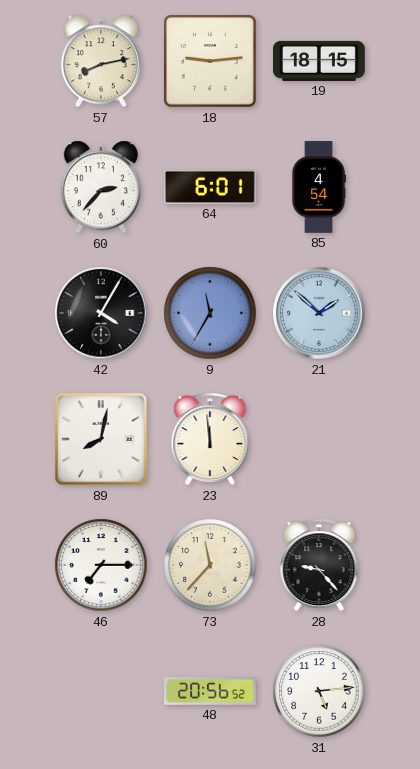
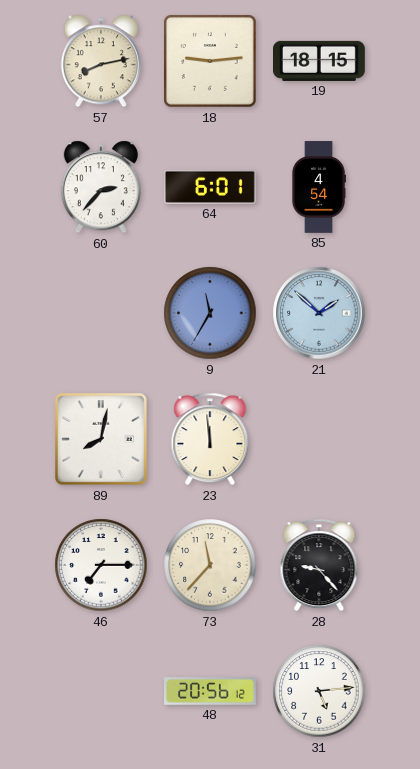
42: 4:05 -> none (101, 313)
48: 20:56:52 -> 20:56:12 (211, 692)
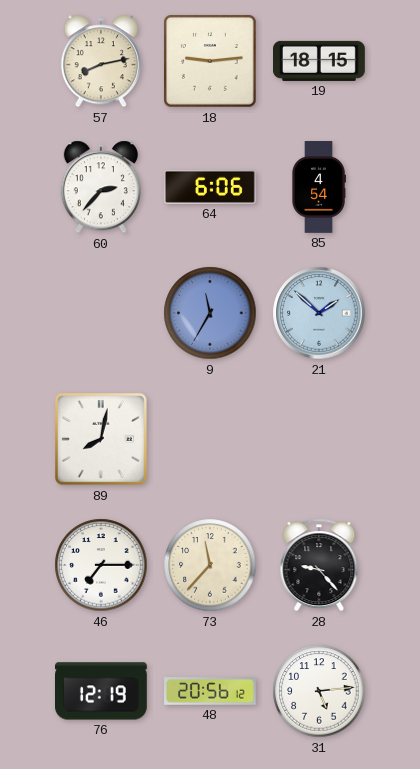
64: 6:01 -> 6:06 (211, 187)
23: 11:59 -> none (210, 439)
76: none -> 12:19 (102, 691)
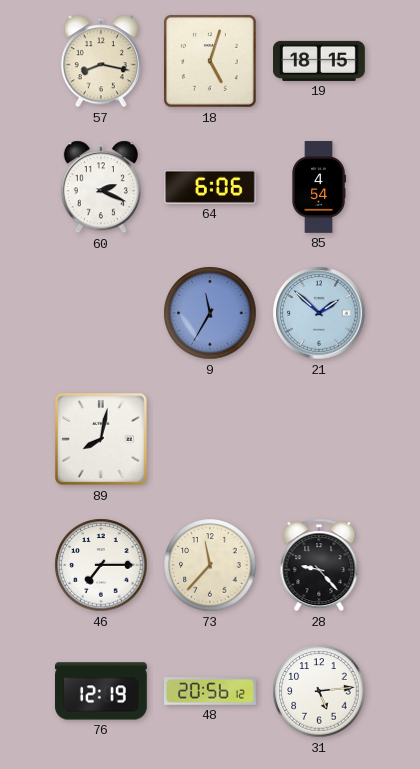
57: 8:13 -> 8:17 (101, 61)
18: 9:14 -> 5:03 (211, 62)
60: 2:37 -> 2:19 (101, 187)
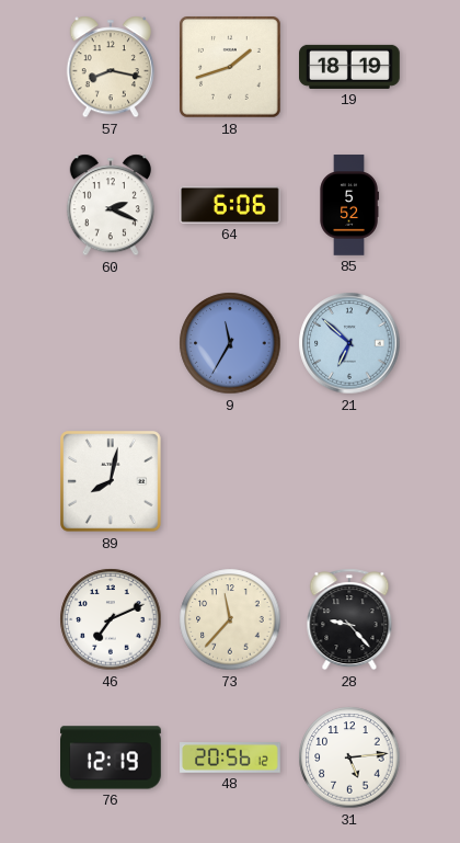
18: 5:03 -> 1:42 (231, 68)
19: 18:15 -> 18:19 (350, 67)
85: 4:54 -> 5:52 (349, 205)
21: 1:52 -> 6:52 (349, 343)
46: 7:15 -> 7:11 (111, 619)
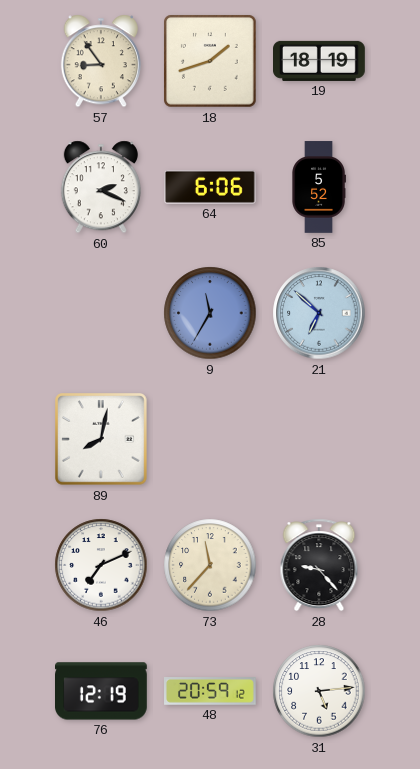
57: 8:17 -> 8:54 (101, 61)
48: 20:56 -> 20:59 (211, 692)
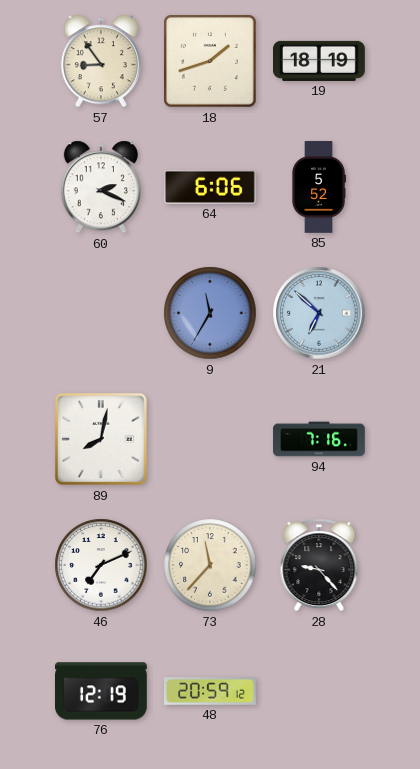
94: none -> 7:16 (319, 439)
31: 5:14 -> none (319, 691)
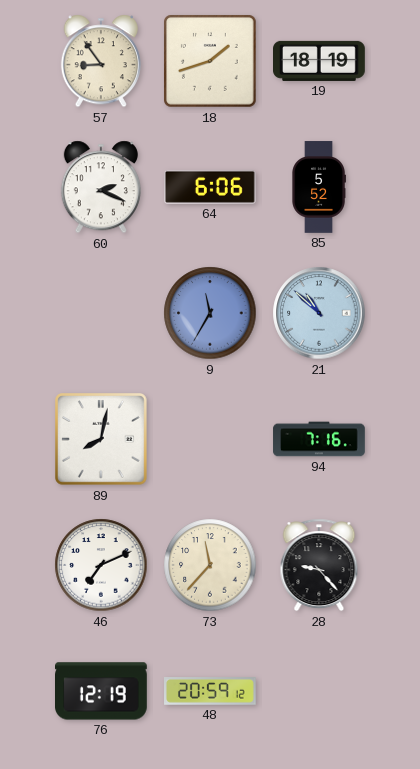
21: 6:52 -> 10:52 (319, 313)
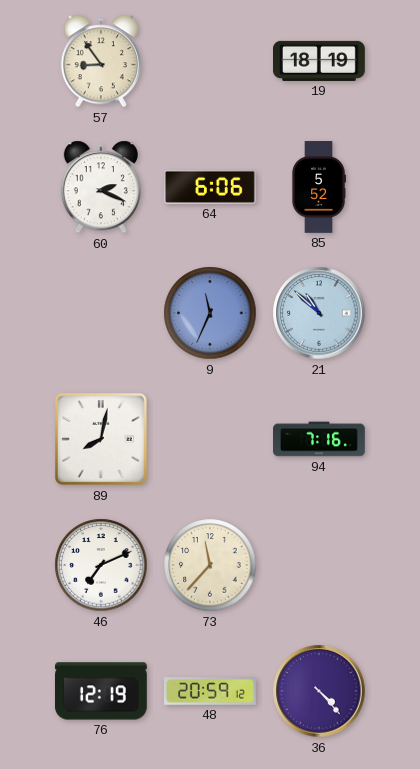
18: 1:42 -> none (211, 62)
9: 11:35 -> 11:34 (210, 313)
28: 9:23 -> none (319, 565)
36: none -> 4:23 (319, 691)
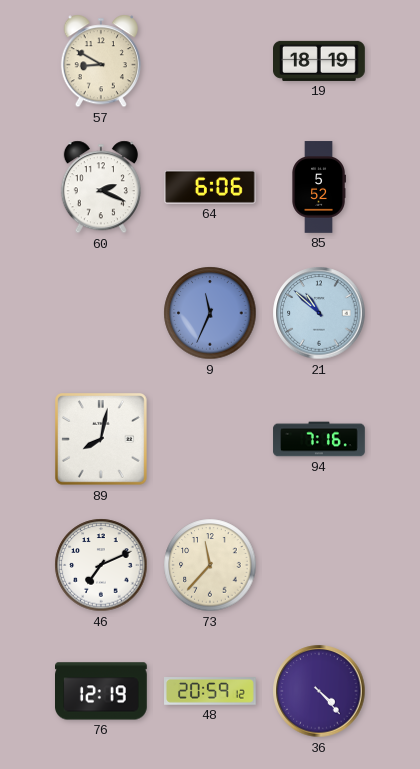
57: 8:54 -> 8:50 (101, 61)
